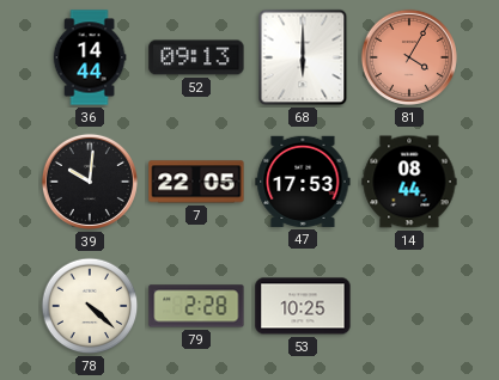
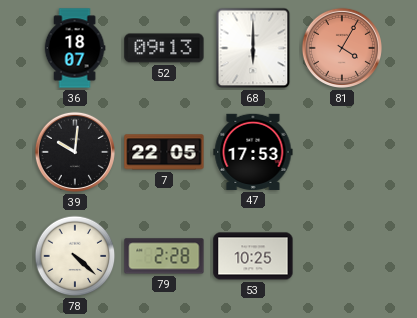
36: 14:44 -> 18:07 (75, 48)
14: 08:44 -> none (409, 182)
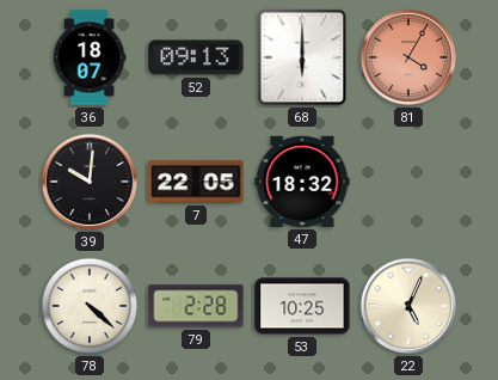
47: 17:53 -> 18:32 (302, 182)
22: none -> 5:04 (408, 306)
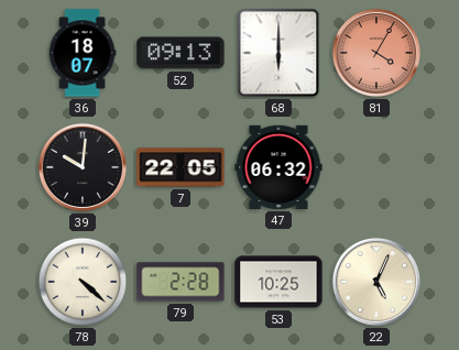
47: 18:32 -> 06:32 (278, 167)
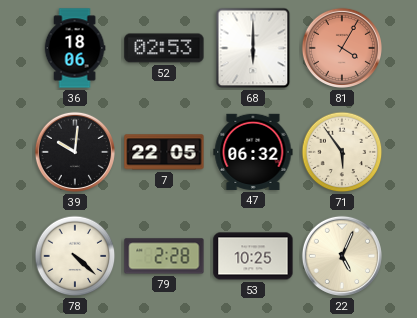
36: 18:07 -> 18:06 (75, 48)
52: 09:13 -> 02:53 (164, 48)
71: none -> 5:54 (342, 152)
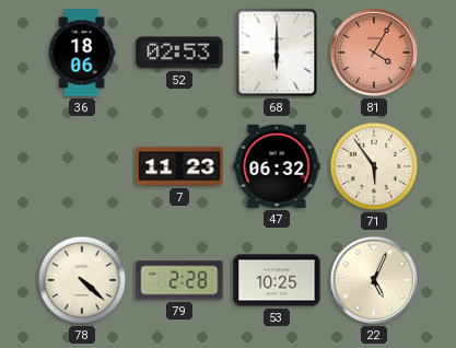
39: 10:01 -> none (75, 152)
7: 22:05 -> 11:23 (179, 166)
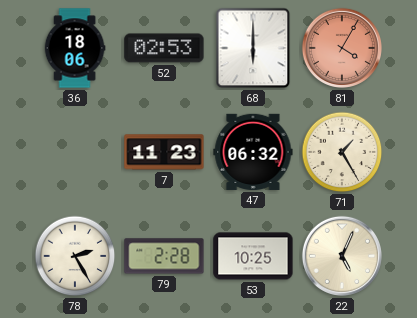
71: 5:54 -> 1:25 (342, 152)
78: 4:22 -> 2:25 (75, 256)
